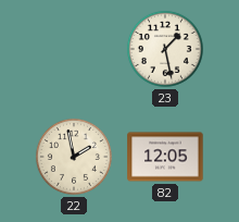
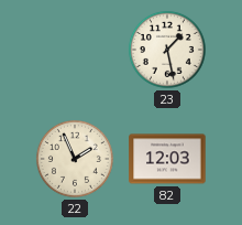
22: 1:58 -> 1:56 (75, 159)
82: 12:05 -> 12:03 (167, 159)
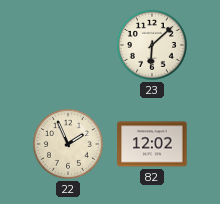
23: 1:28 -> 6:08 (152, 45)
82: 12:03 -> 12:02 (152, 144)
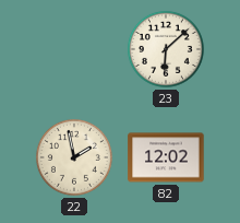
22: 1:56 -> 1:58 (74, 157)
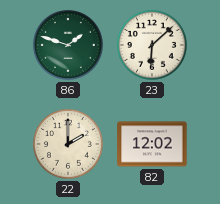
86: none -> 1:48 (68, 45)
22: 1:58 -> 2:00 (68, 144)
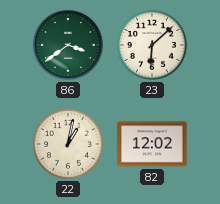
86: 1:48 -> 3:39 (68, 45)
22: 2:00 -> 1:02 (68, 144)
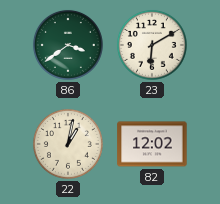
23: 6:08 -> 6:10 (152, 45)
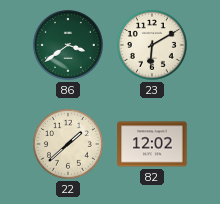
22: 1:02 -> 1:38 (68, 144)
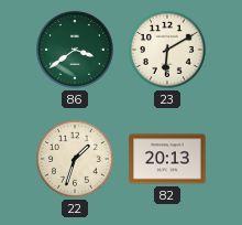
22: 1:38 -> 1:33 (75, 159)
82: 12:02 -> 20:13 (167, 159)
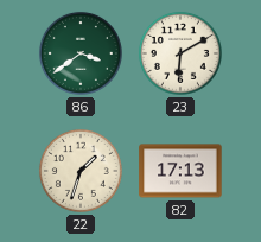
82: 20:13 -> 17:13 (180, 171)
